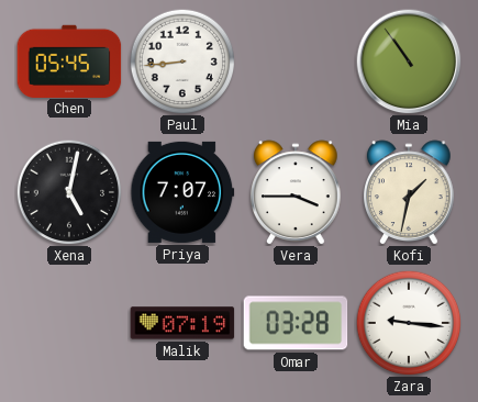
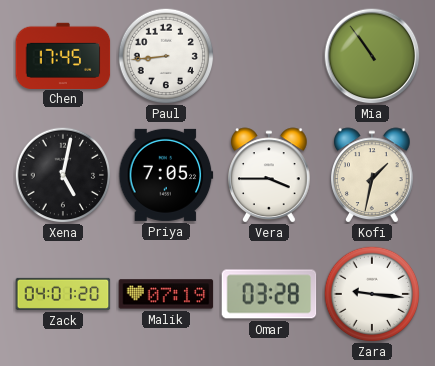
Chen: 05:45 -> 17:45 (63, 55)
Priya: 7:07 -> 7:05 (166, 175)
Zack: none -> 04:01 (63, 294)
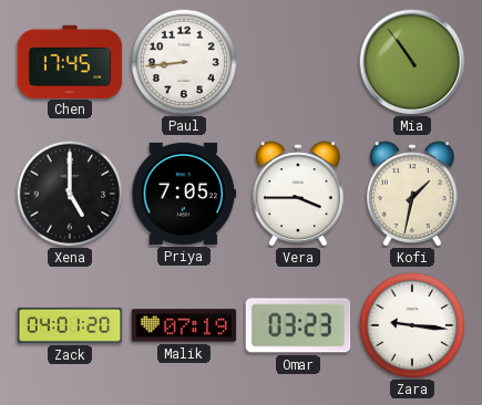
Xena: 5:02 -> 5:00 (70, 194)
Omar: 03:28 -> 03:23 (298, 325)
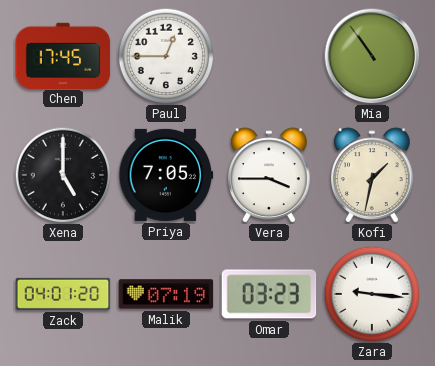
Paul: 8:44 -> 12:45 (166, 56)
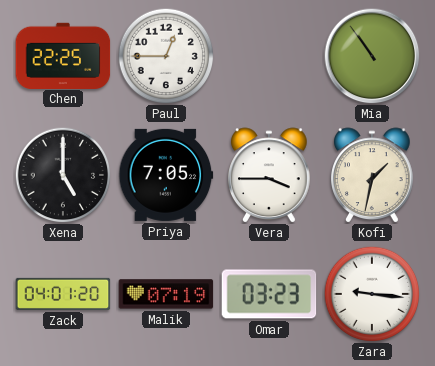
Chen: 17:45 -> 22:25 (63, 55)
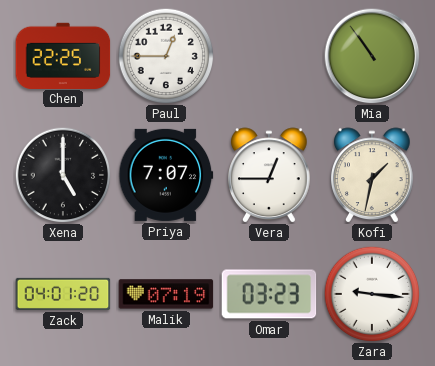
Priya: 7:05 -> 7:07 (166, 175)
Vera: 3:45 -> 12:45 (270, 175)
